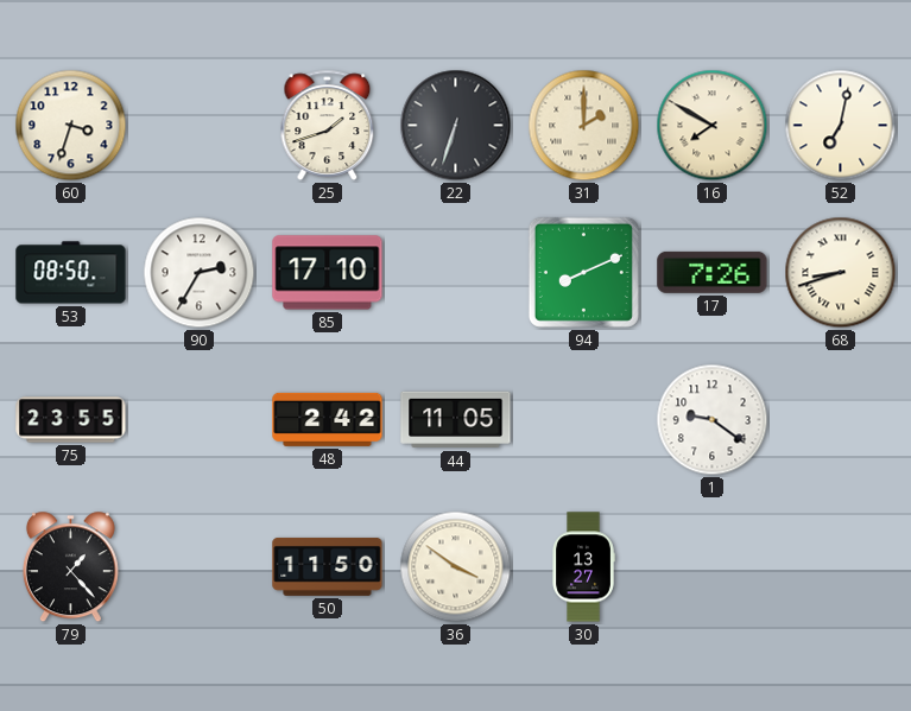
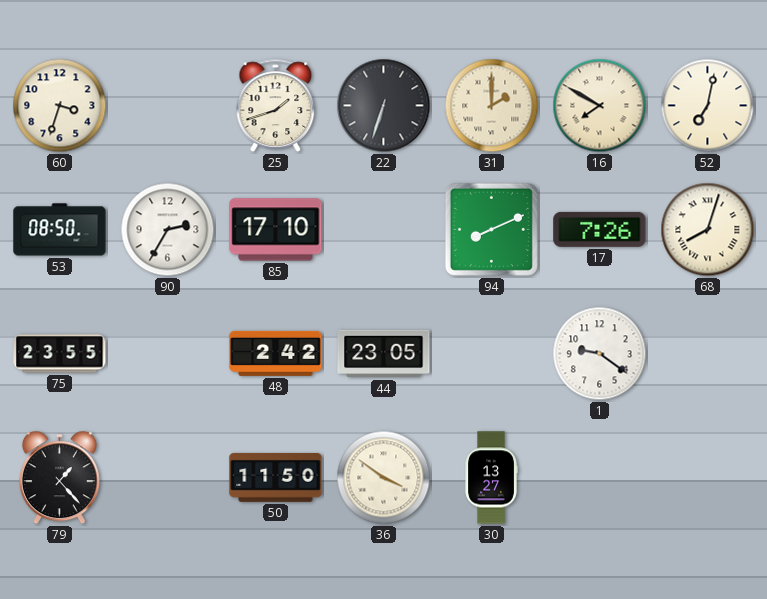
68: 8:42 -> 8:03 (708, 230)
44: 11:05 -> 23:05 (384, 354)
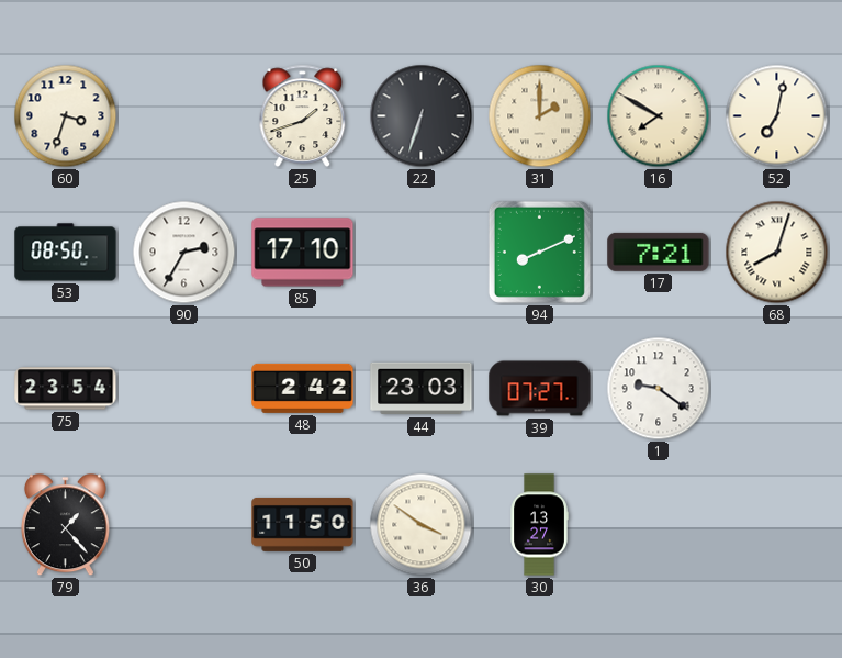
17: 7:26 -> 7:21 (659, 252)
75: 23:55 -> 23:54 (66, 389)
44: 23:05 -> 23:03 (422, 389)
39: none -> 07:27 (540, 389)
